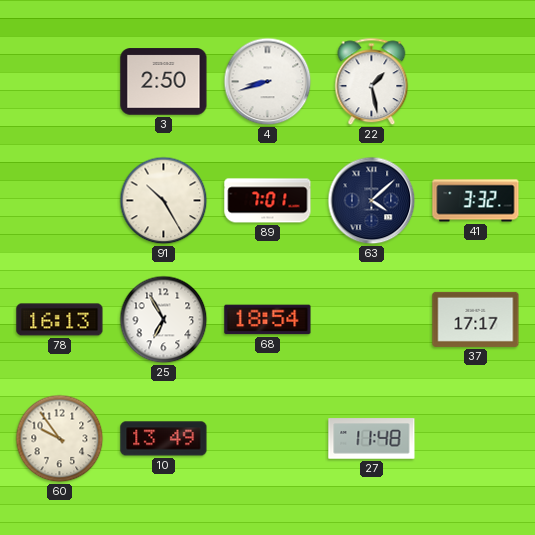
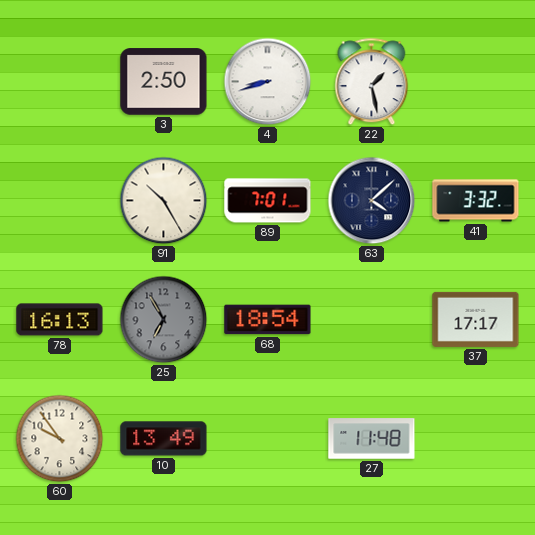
25 dial: white -> grey (164, 320)
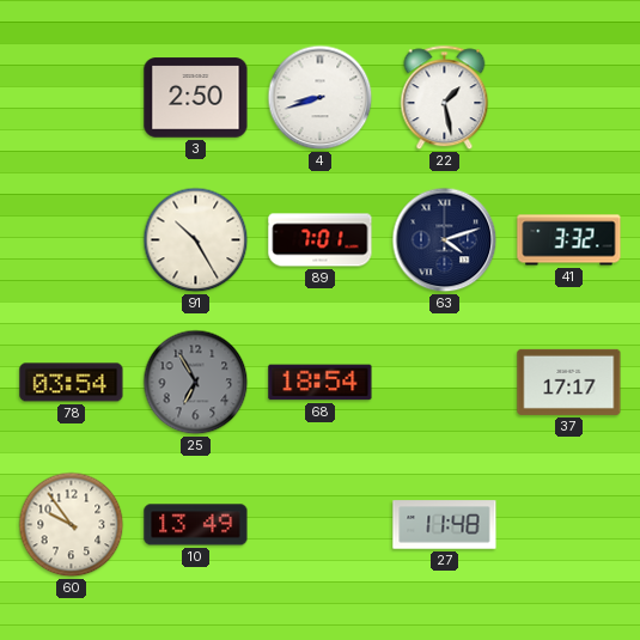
63: 4:08 -> 4:12 (445, 240)
78: 16:13 -> 03:54 (72, 383)
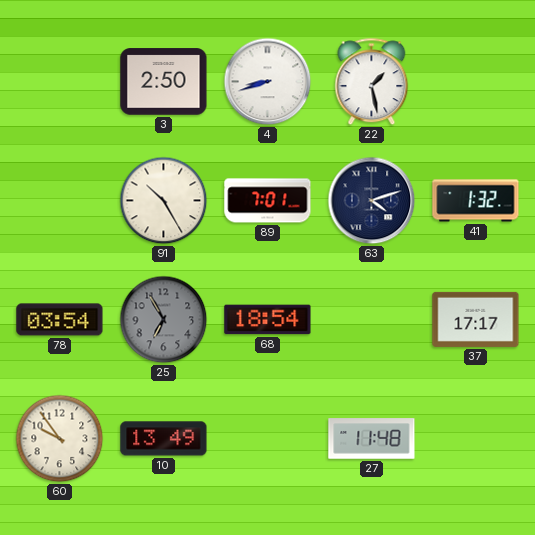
41: 3:32 -> 1:32 (476, 201)
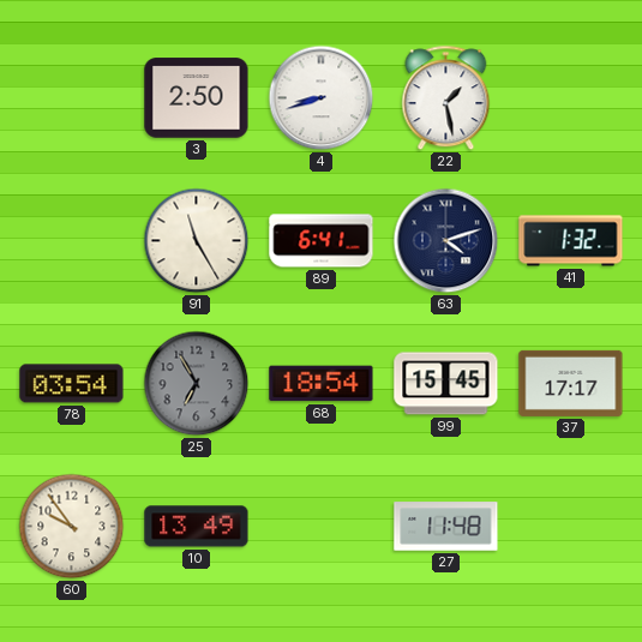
91: 10:25 -> 11:25 (197, 241)
89: 7:01 -> 6:41 (322, 241)
99: none -> 15:45 (446, 384)
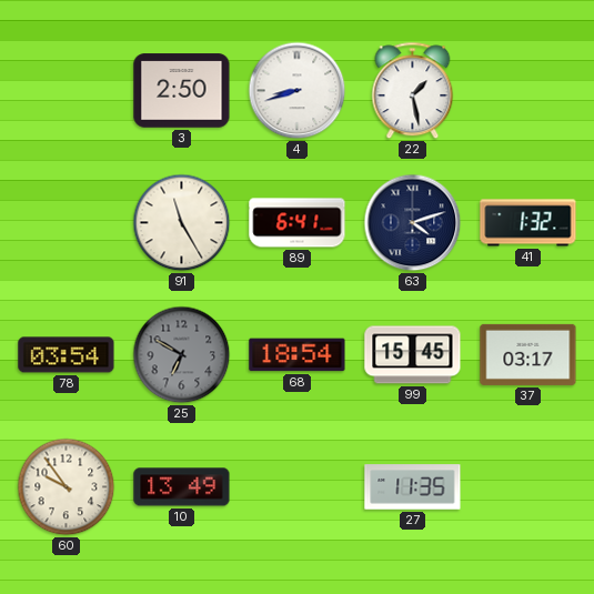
25: 6:55 -> 6:50 (182, 355)
37: 17:17 -> 03:17 (528, 354)
27: 11:48 -> 11:35 (413, 487)
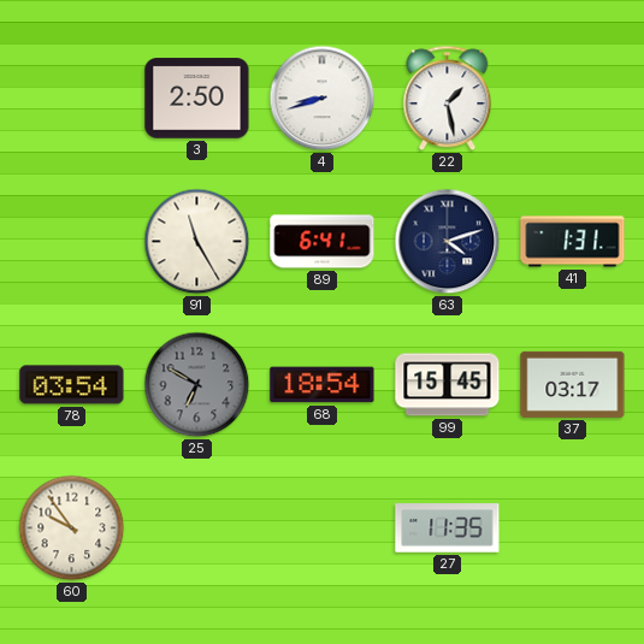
41: 1:32 -> 1:31 (573, 242)
10: 13:49 -> none (182, 487)
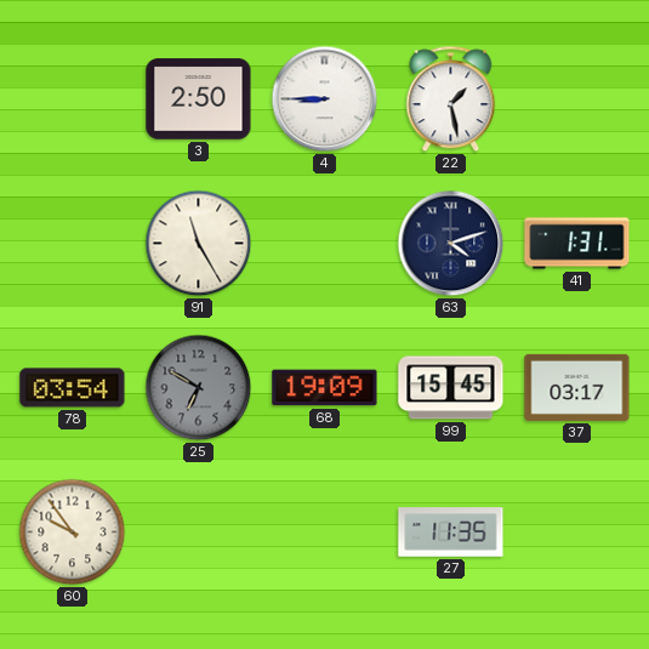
4: 8:42 -> 8:45 (325, 99)
89: 6:41 -> none (323, 242)
68: 18:54 -> 19:09 (325, 388)
